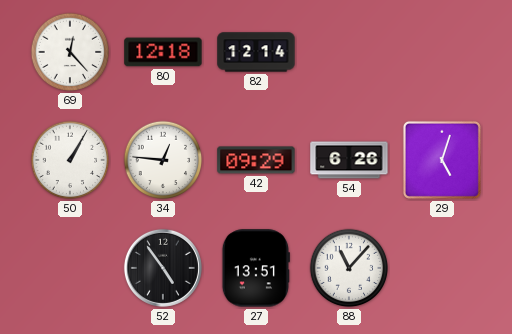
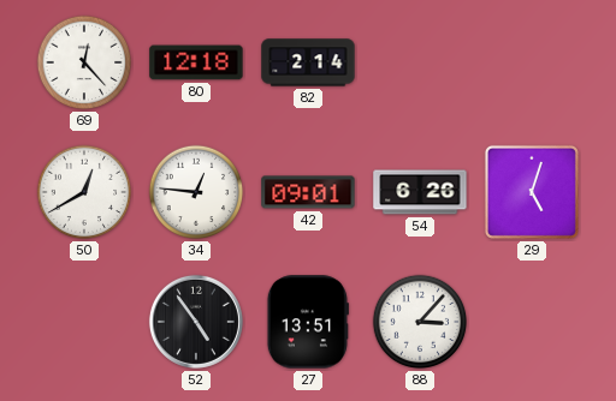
82: 12:14 -> 2:14 (308, 62)
50: 1:05 -> 12:40 (84, 192)
42: 09:29 -> 09:01 (308, 192)
88: 11:07 -> 3:07 (420, 322)
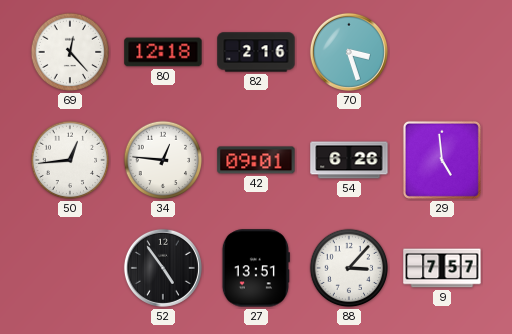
82: 2:14 -> 2:16 (256, 52)
70: none -> 3:27 (349, 52)
50: 12:40 -> 12:44 (70, 160)
29: 5:03 -> 4:59 (442, 160)
9: none -> 7:57 (442, 268)
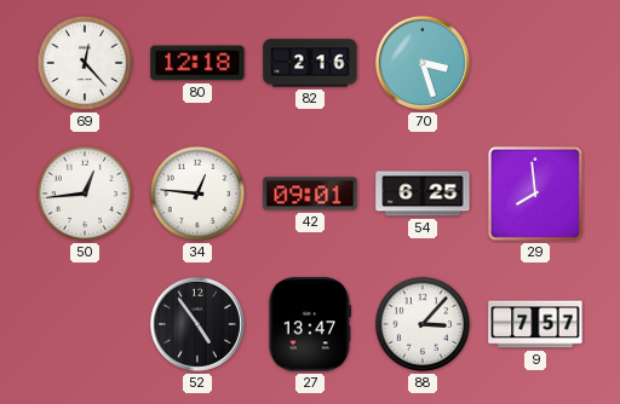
54: 6:26 -> 6:25 (423, 194)
29: 4:59 -> 7:59 (535, 194)
27: 13:51 -> 13:47 (310, 324)
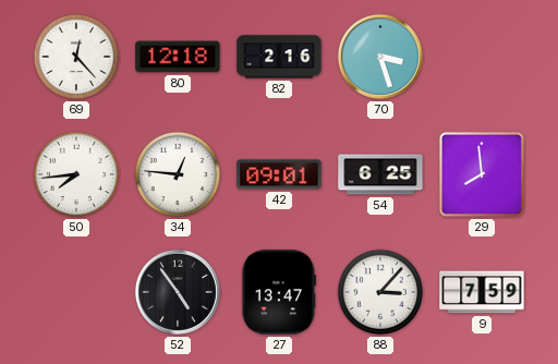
50: 12:44 -> 7:44 (76, 174)
9: 7:57 -> 7:59 (482, 292)
